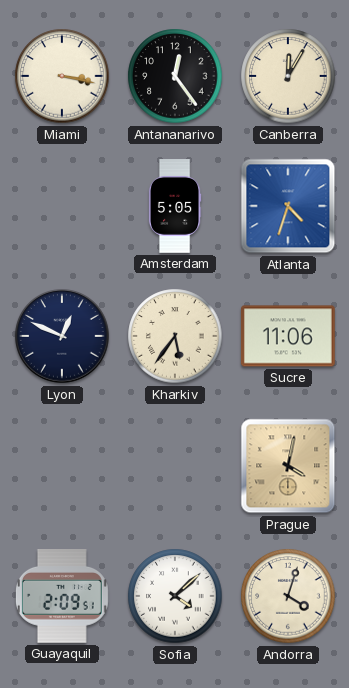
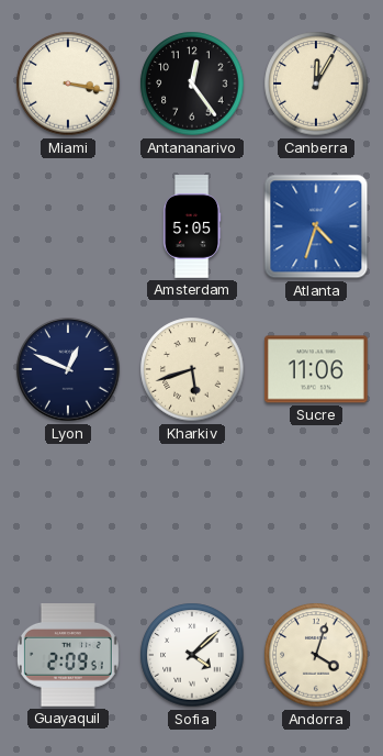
Kharkiv: 5:36 -> 5:42 (192, 369)
Prague: 4:02 -> none (288, 466)
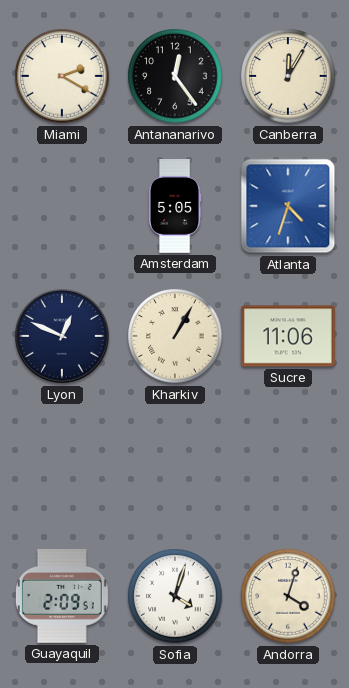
Miami: 3:17 -> 2:20 (62, 76)
Kharkiv: 5:42 -> 1:05 (175, 336)
Sofia: 4:08 -> 4:03 (175, 596)
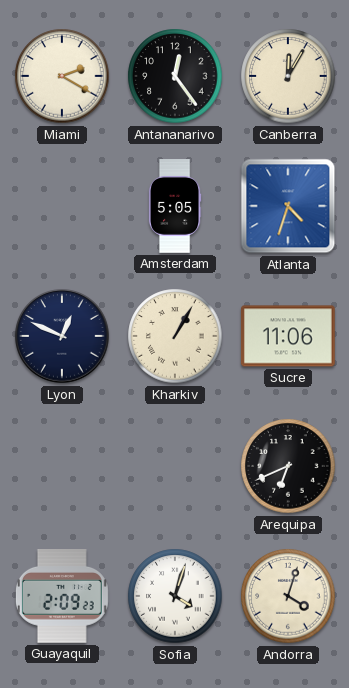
Arequipa: none -> 6:41 (288, 466)
Guayaquil: 2:09:51 -> 2:09:23 (62, 597)
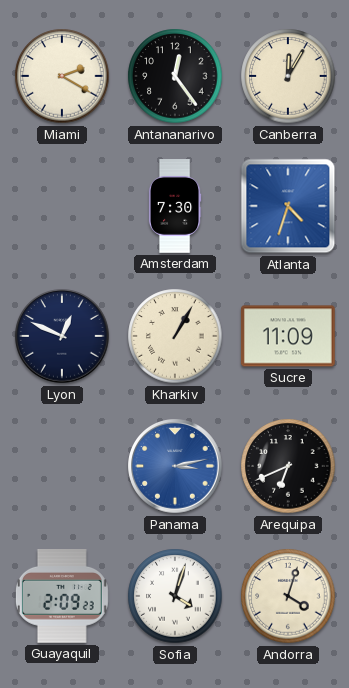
Amsterdam: 5:05 -> 7:30 (175, 206)
Sucre: 11:06 -> 11:09 (288, 336)
Panama: none -> 3:13 (175, 466)
